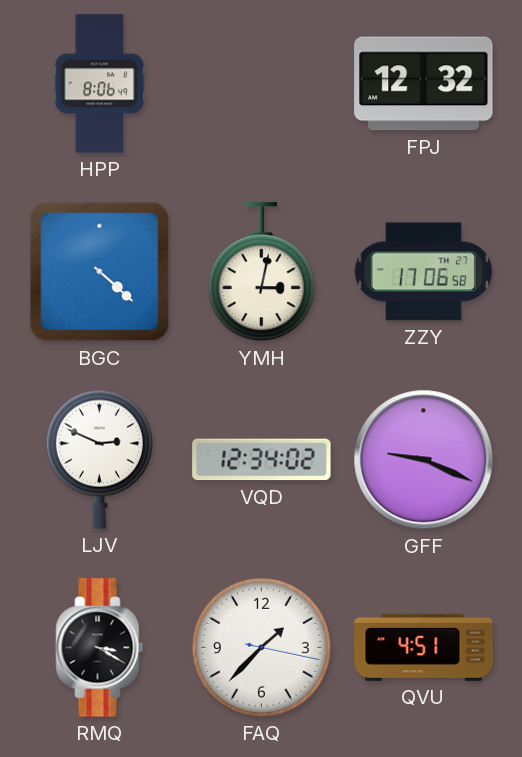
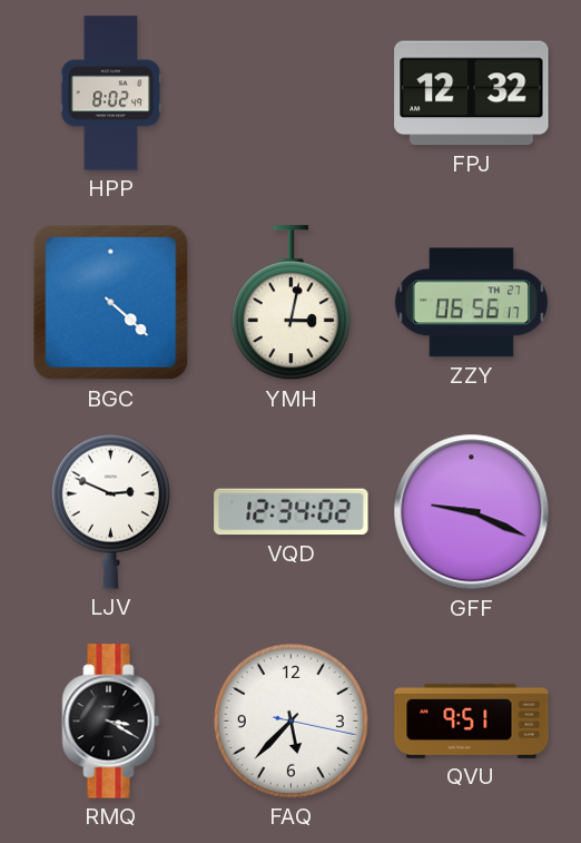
HPP: 8:06 -> 8:02 (111, 94)
ZZY: 17:06 -> 06:56 (471, 303)
FAQ: 1:37 -> 5:37 (290, 721)
QVU: 4:51 -> 9:51 (472, 721)
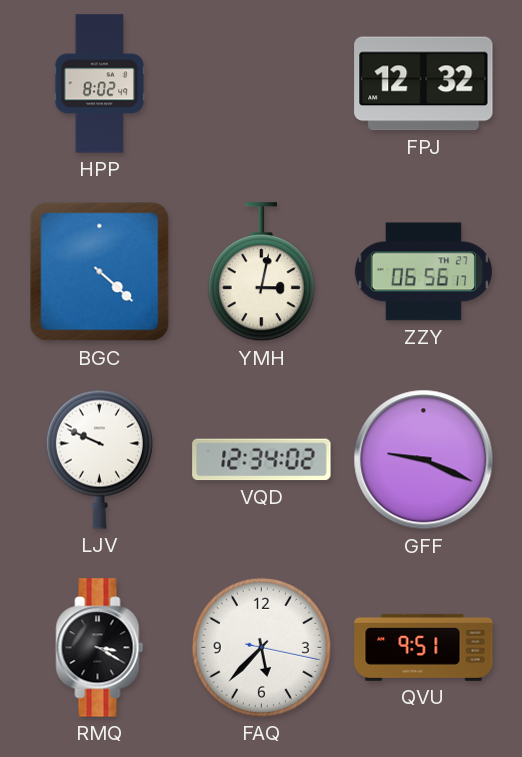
LJV: 2:49 -> 9:49 (99, 459)
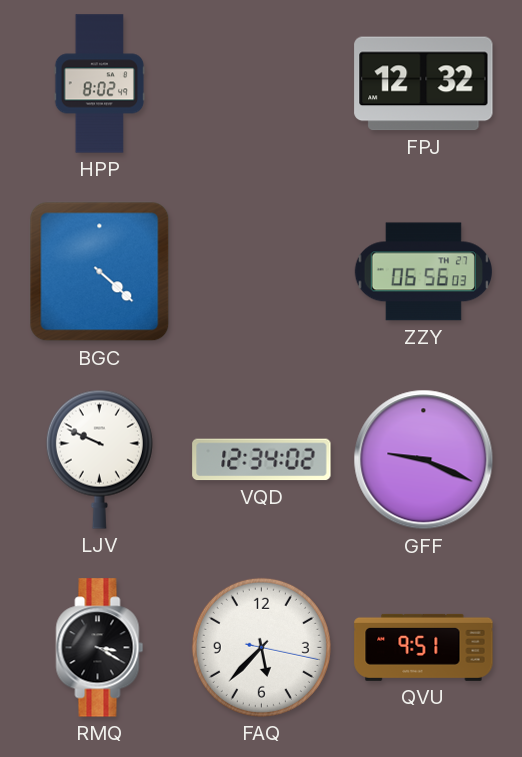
YMH: 3:02 -> none (261, 272)
ZZY: 06:56:17 -> 06:56:03 (423, 272)
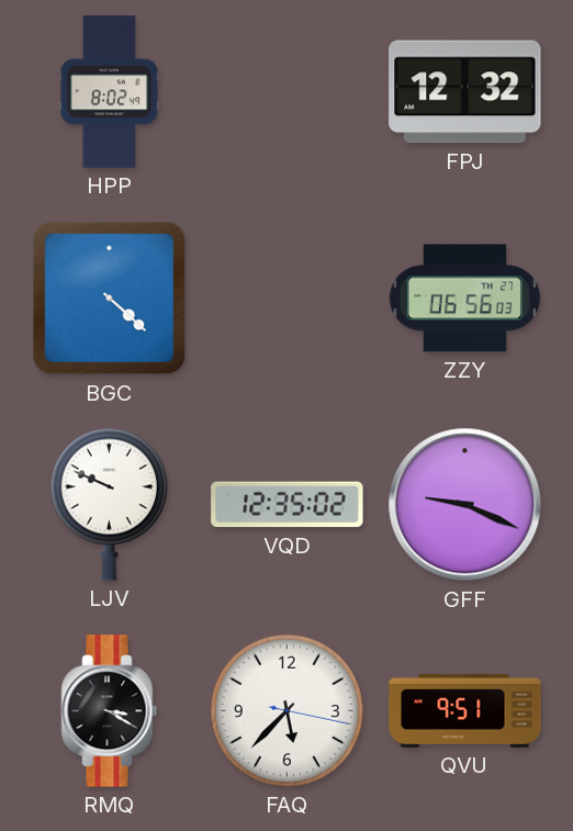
VQD: 12:34 -> 12:35 (288, 505)
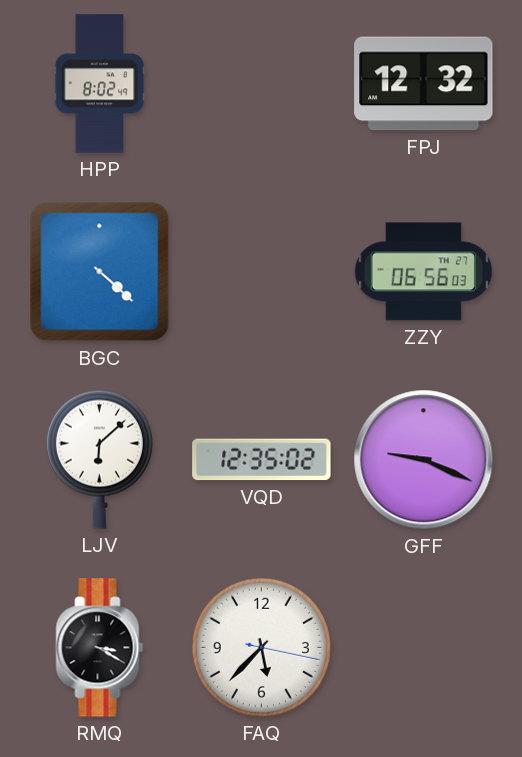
LJV: 9:49 -> 6:08 (99, 459)
QVU: 9:51 -> none (465, 710)
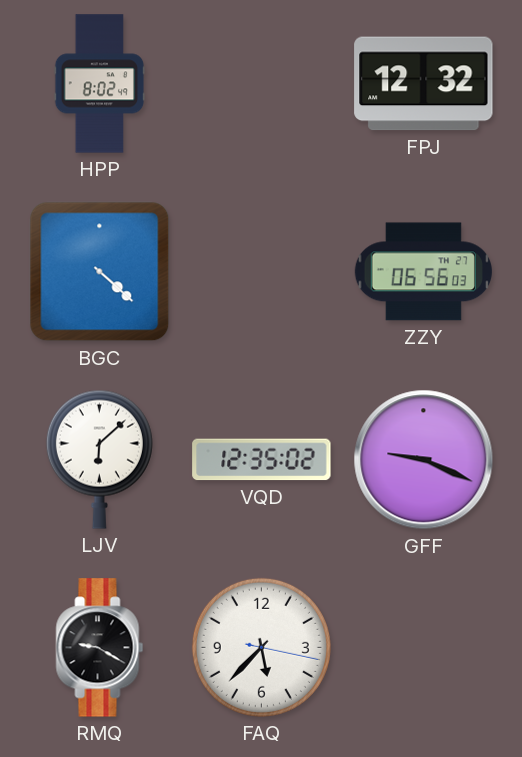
RMQ: 3:20 -> 9:20 (100, 648)
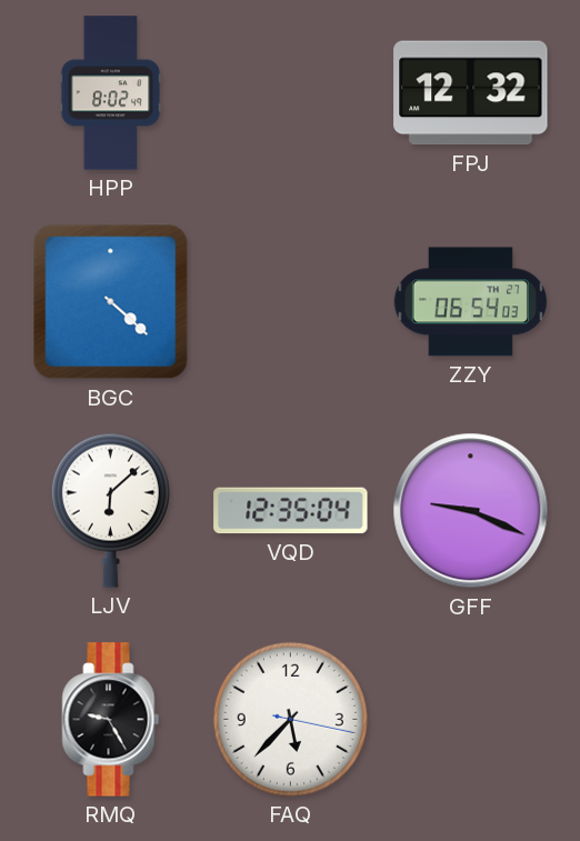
ZZY: 06:56 -> 06:54 (470, 302)
VQD: 12:35:02 -> 12:35:04 (291, 511)
RMQ: 9:20 -> 9:25 (111, 720)
